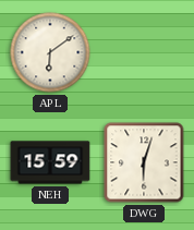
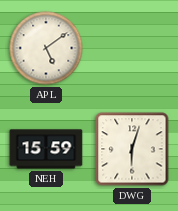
APL: 6:09 -> 5:09 (46, 48)
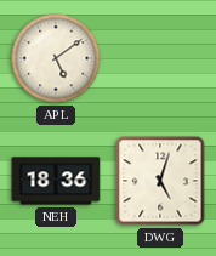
NEH: 15:59 -> 18:36 (56, 181)
DWG: 6:03 -> 5:03 (160, 181)
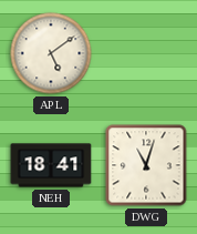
NEH: 18:36 -> 18:41 (51, 165)
DWG: 5:03 -> 11:03 (146, 165)
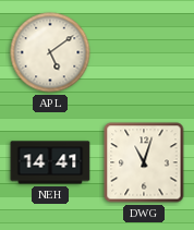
NEH: 18:41 -> 14:41 (50, 162)
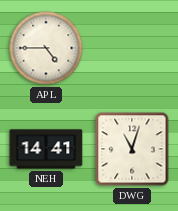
APL: 5:09 -> 4:45 (46, 48)
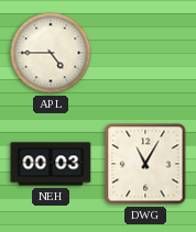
NEH: 14:41 -> 00:03 (51, 164)
DWG: 11:03 -> 11:05 (145, 164)
